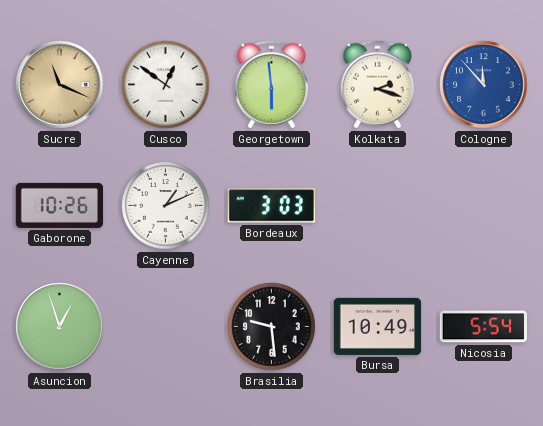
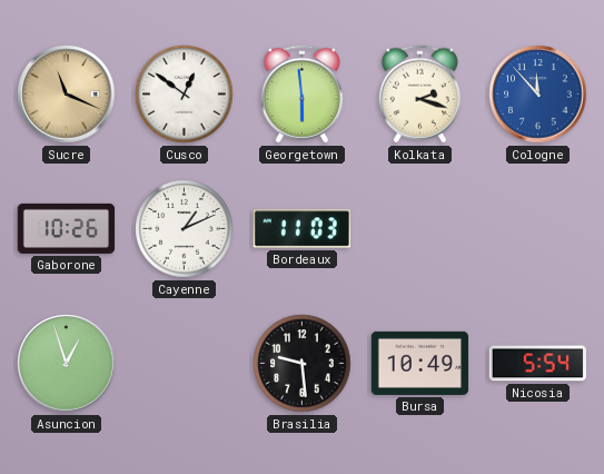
Bordeaux: 3:03 -> 11:03 (301, 229)
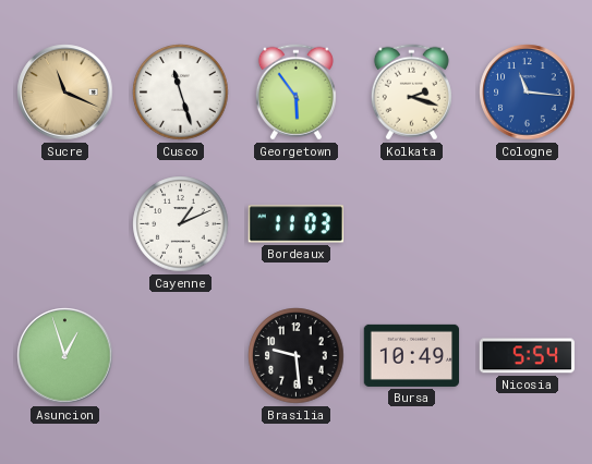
Cusco: 12:51 -> 11:27 (181, 93)
Georgetown: 5:59 -> 5:54 (295, 93)
Cologne: 11:53 -> 11:16 (528, 93)
Gaborone: 10:26 -> none (67, 228)
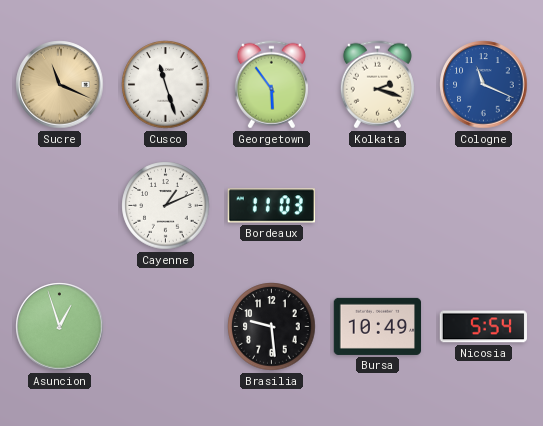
Cologne: 11:16 -> 11:19 (484, 85)
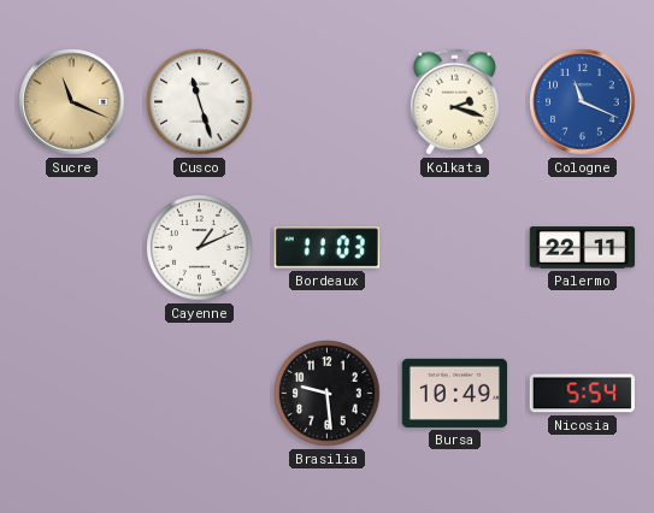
Georgetown: 5:54 -> none (271, 85)
Palermo: none -> 22:11 (583, 248)
Asuncion: 12:57 -> none (60, 327)
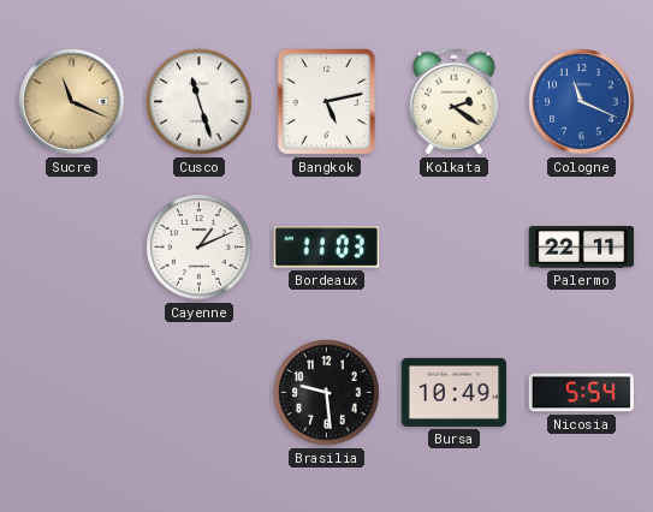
Bangkok: none -> 5:13 (327, 102)
Kolkata: 2:18 -> 2:21 (453, 102)
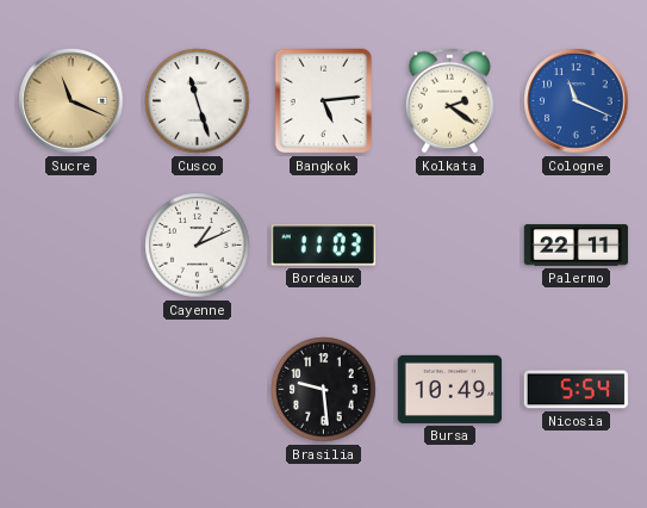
Bangkok: 5:13 -> 5:14 (324, 101)
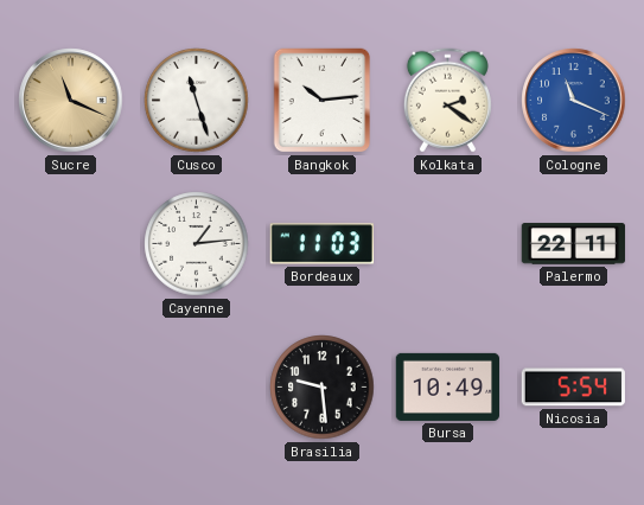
Bangkok: 5:14 -> 10:14 (323, 101)
Cayenne: 1:11 -> 1:14 (197, 244)
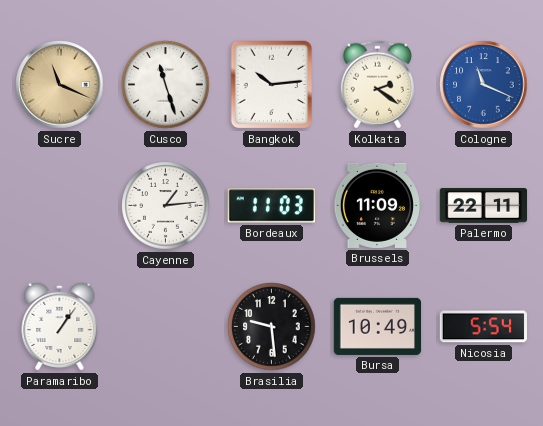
Brussels: none -> 11:09 (377, 205)
Paramaribo: none -> 1:06 (60, 326)
